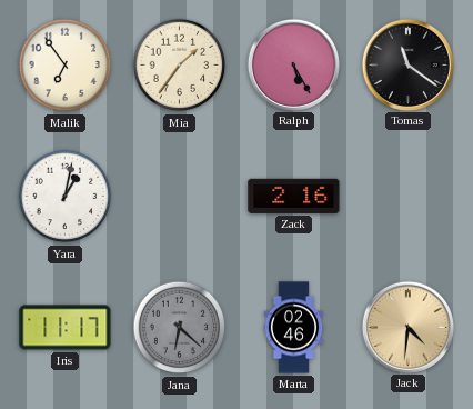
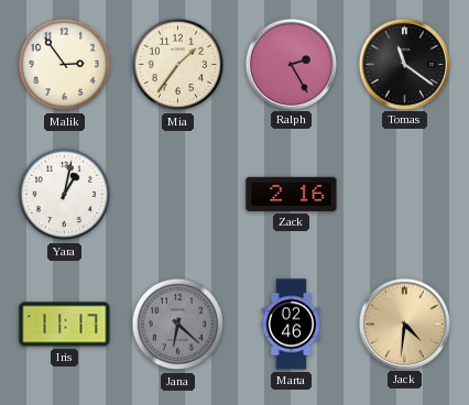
Malik: 6:54 -> 2:54 (65, 65)
Ralph: 5:25 -> 2:25 (291, 64)
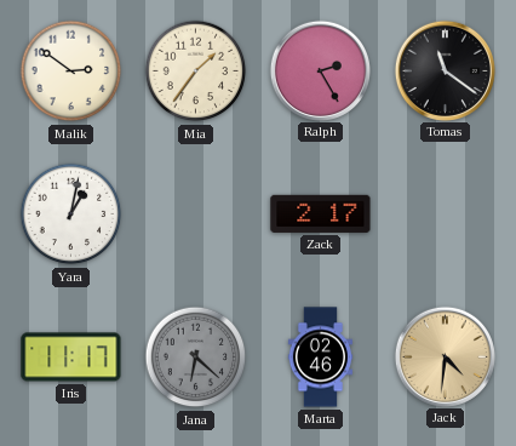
Malik: 2:54 -> 2:51 (71, 72)
Zack: 2:16 -> 2:17 (321, 213)
